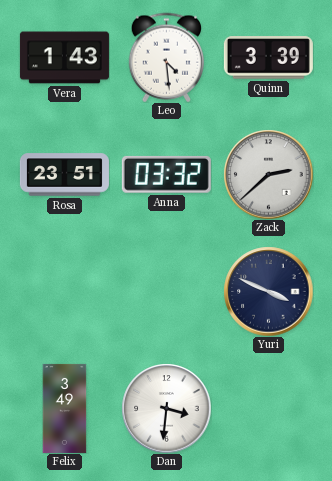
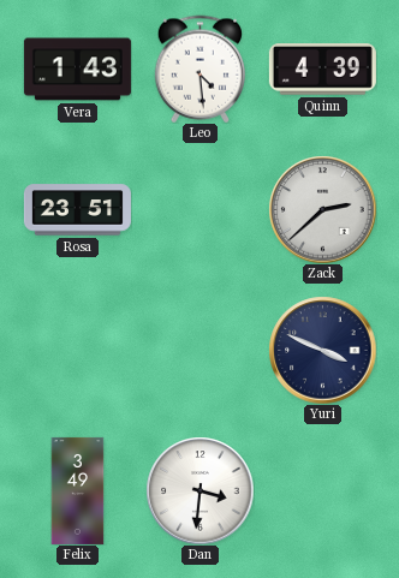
Quinn: 3:39 -> 4:39 (322, 70)
Anna: 03:32 -> none (166, 174)
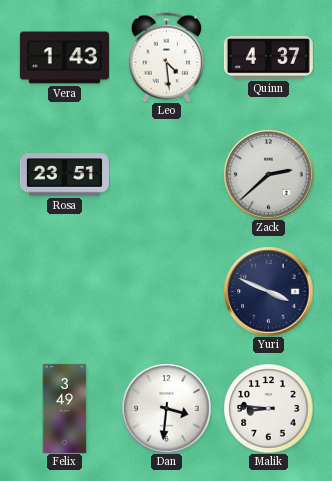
Quinn: 4:39 -> 4:37 (268, 58)
Malik: none -> 8:46 (268, 408)
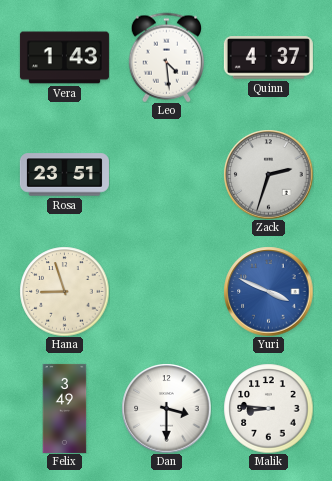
Zack: 2:38 -> 2:33 (268, 174)
Hana: none -> 8:57 (64, 291)
Yuri dial: navy -> blue (268, 291)
Dan: 3:31 -> 3:30 (166, 408)
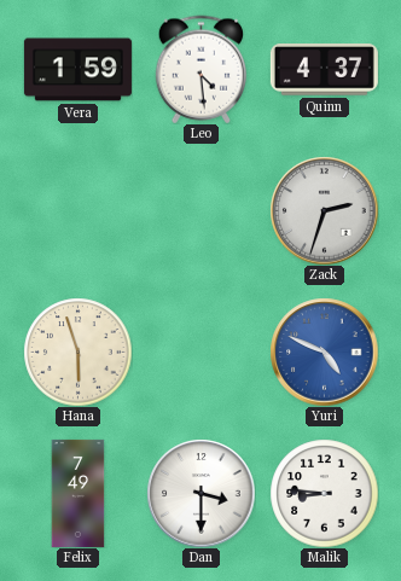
Vera: 1:43 -> 1:59 (77, 70)
Rosa: 23:51 -> none (64, 175)
Hana: 8:57 -> 5:57 (77, 351)
Yuri: 3:49 -> 4:49 (324, 351)
Felix: 3:49 -> 7:49 (79, 493)
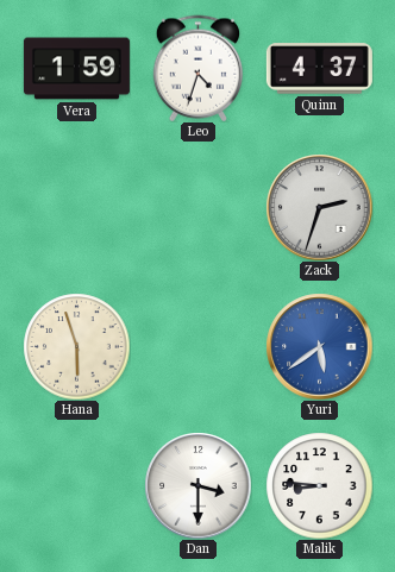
Leo: 4:29 -> 4:33 (199, 68)
Yuri: 4:49 -> 5:39 (319, 346)
Felix: 7:49 -> none (79, 493)
